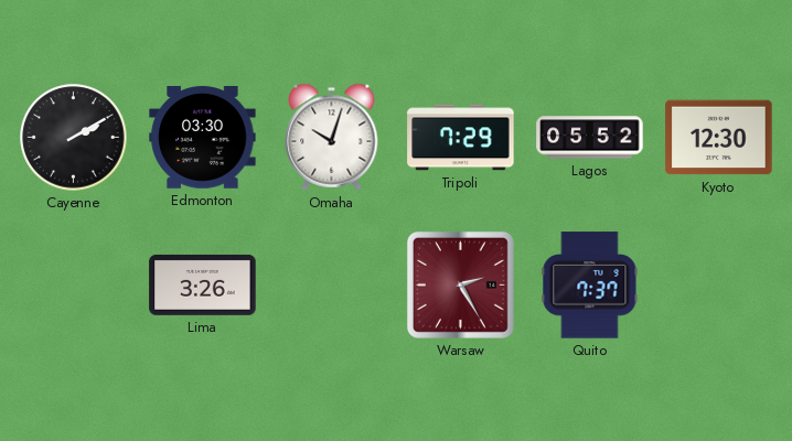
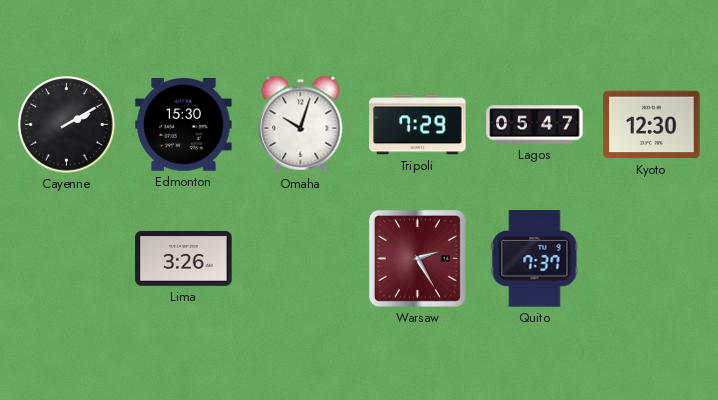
Edmonton: 03:30 -> 15:30 (184, 125)
Lagos: 05:52 -> 05:47 (535, 125)
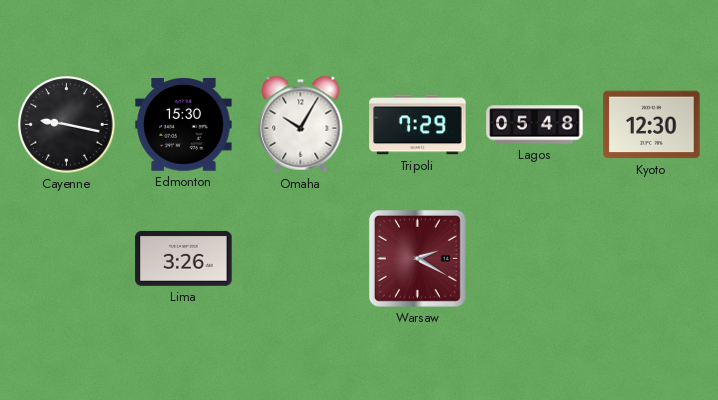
Cayenne: 2:10 -> 9:17 (67, 125)
Omaha: 10:03 -> 10:05 (301, 124)
Lagos: 05:47 -> 05:48 (535, 125)
Warsaw: 2:25 -> 2:20 (417, 258)
Quito: 7:37 -> none (535, 259)
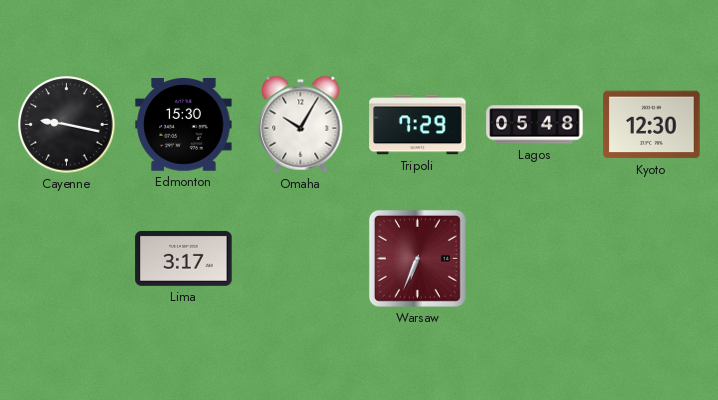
Lima: 3:26 -> 3:17 (184, 258)
Warsaw: 2:20 -> 6:34 (417, 258)
